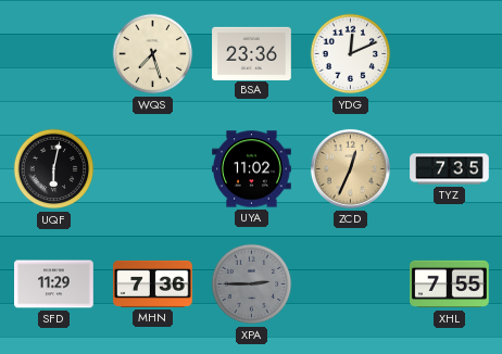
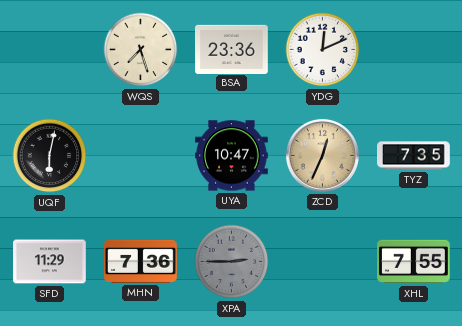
UYA: 11:02 -> 10:47 (232, 156)
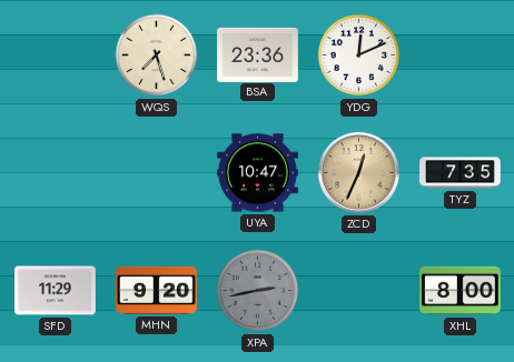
UQF: 6:02 -> none (50, 156)
MHN: 7:36 -> 9:20 (157, 290)
XPA: 2:45 -> 2:43 (258, 291)
XHL: 7:55 -> 8:00 (461, 291)
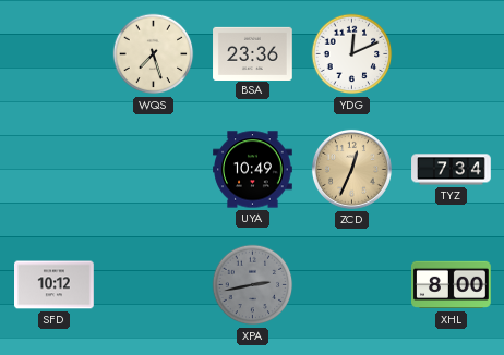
UYA: 10:47 -> 10:49 (253, 170)
TYZ: 7:35 -> 7:34 (452, 170)
SFD: 11:29 -> 10:12 (55, 285)
MHN: 9:20 -> none (157, 290)
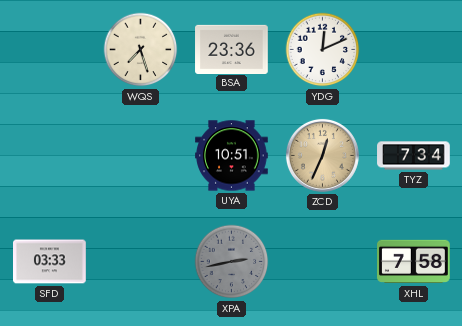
UYA: 10:49 -> 10:51 (232, 156)
SFD: 10:12 -> 03:33 (50, 262)
XHL: 8:00 -> 7:58 (414, 262)
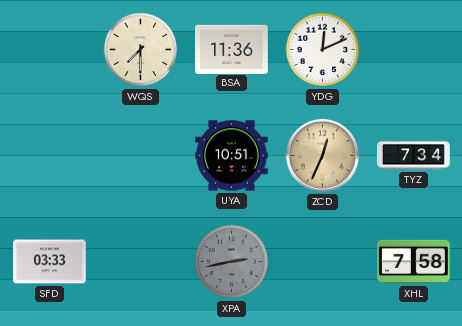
WQS: 7:27 -> 7:30 (141, 50)
BSA: 23:36 -> 11:36 (232, 49)
